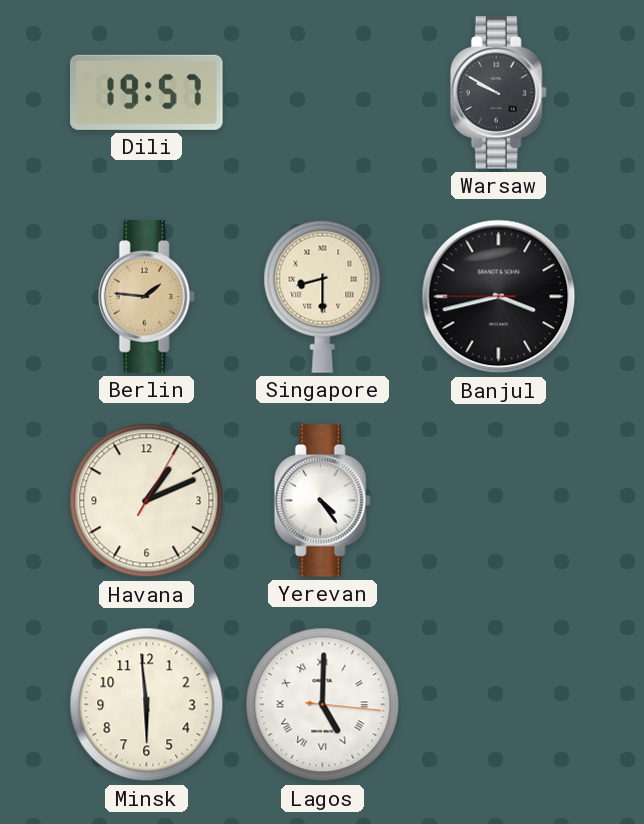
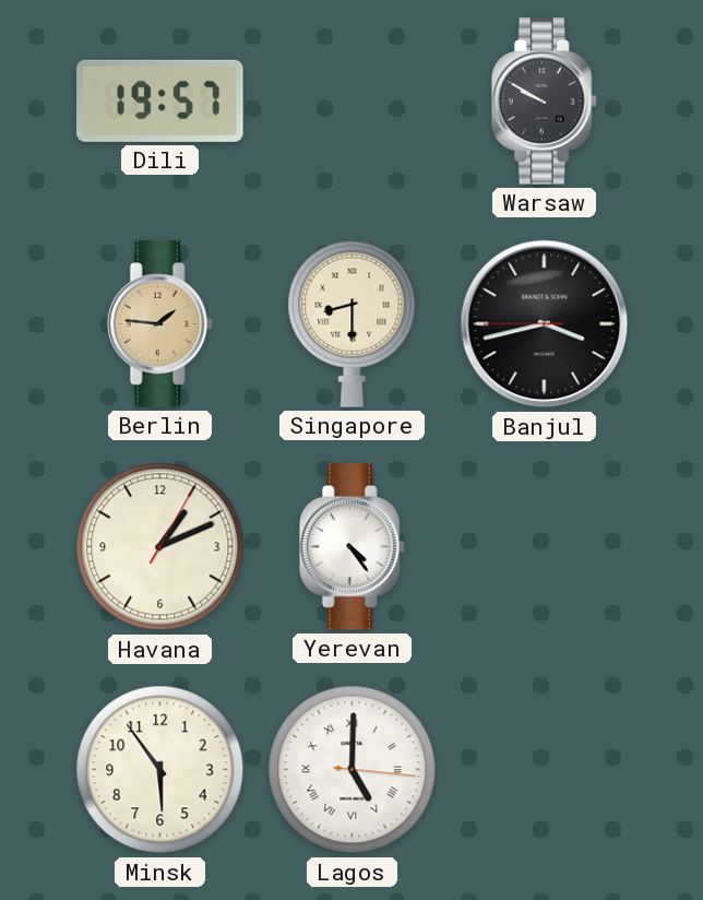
Minsk: 5:59 -> 5:54 (160, 770)
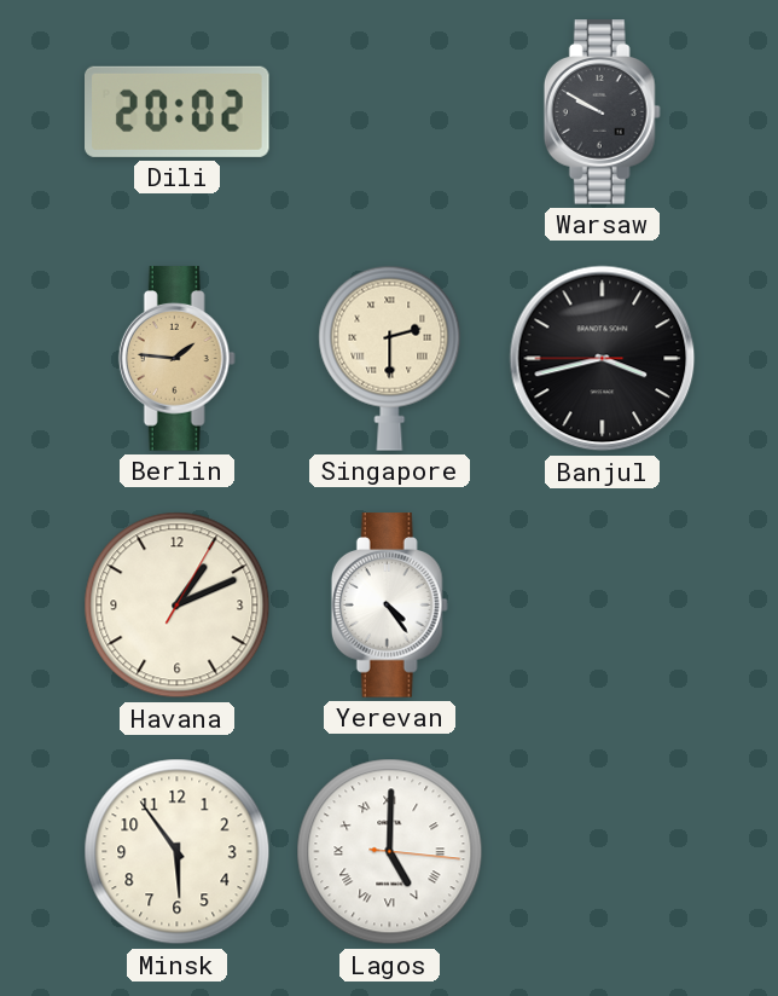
Dili: 19:57 -> 20:02 (178, 111)
Singapore: 8:30 -> 2:30 (390, 358)
